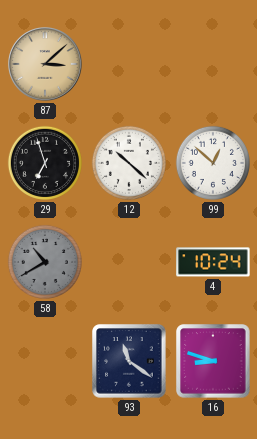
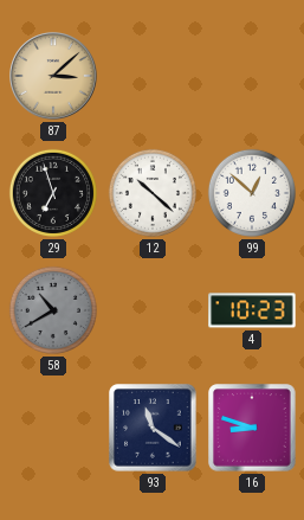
4: 10:24 -> 10:23 (252, 310)
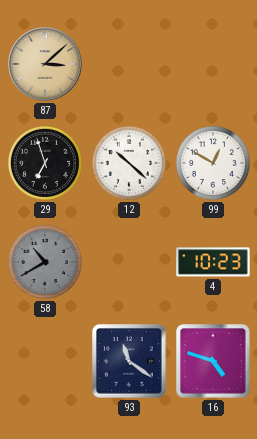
99: 12:52 -> 12:50 (213, 163)
16: 8:48 -> 4:48 (213, 361)
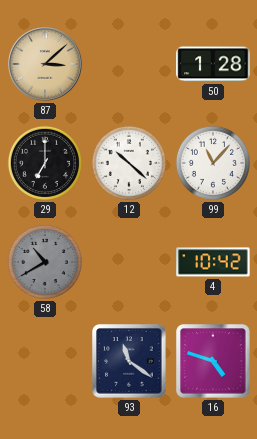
50: none -> 1:28 (213, 64)
29: 6:57 -> 7:00 (45, 163)
99: 12:50 -> 11:07 (213, 163)
4: 10:23 -> 10:42 (213, 262)
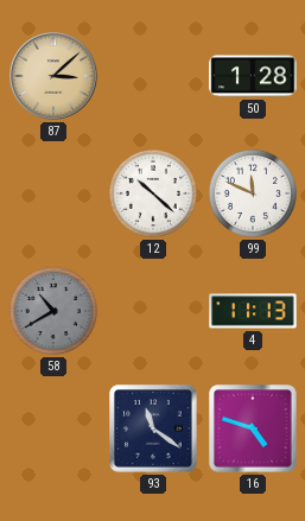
29: 7:00 -> none (45, 163)
99: 11:07 -> 11:49 (253, 193)
4: 10:42 -> 11:13 (253, 311)
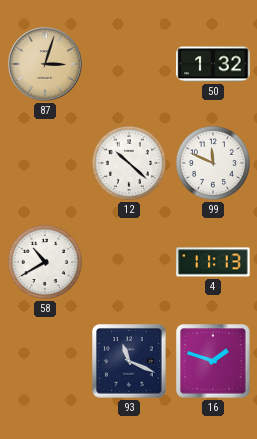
87: 3:08 -> 3:03 (45, 64)
50: 1:28 -> 1:32 (213, 64)
58 dial: grey -> white (45, 262)
93: 11:21 -> 11:19 (129, 361)
16: 4:48 -> 1:48 (213, 361)
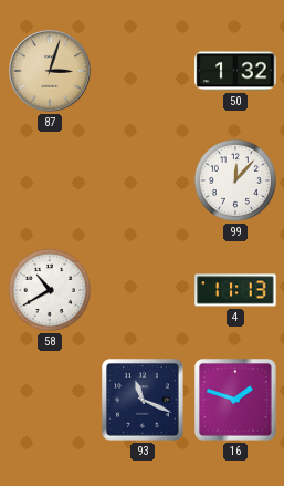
12: 10:22 -> none (129, 163)
99: 11:49 -> 12:07 (235, 180)
